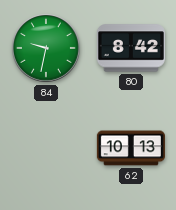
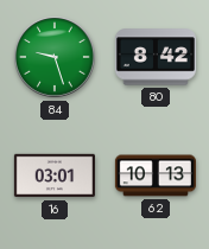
84: 9:32 -> 9:27 (55, 57)
16: none -> 03:01 (55, 175)
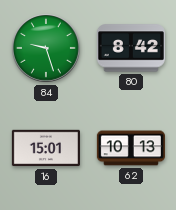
16: 03:01 -> 15:01 (46, 148)
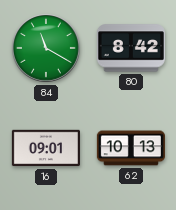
84: 9:27 -> 11:20 (46, 48)
16: 15:01 -> 09:01 (46, 148)
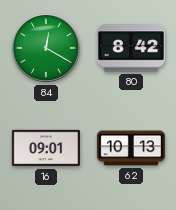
84: 11:20 -> 12:20 (46, 48)
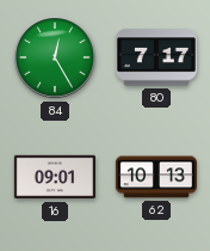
84: 12:20 -> 12:25 (55, 57)
80: 8:42 -> 7:17 (156, 57)
